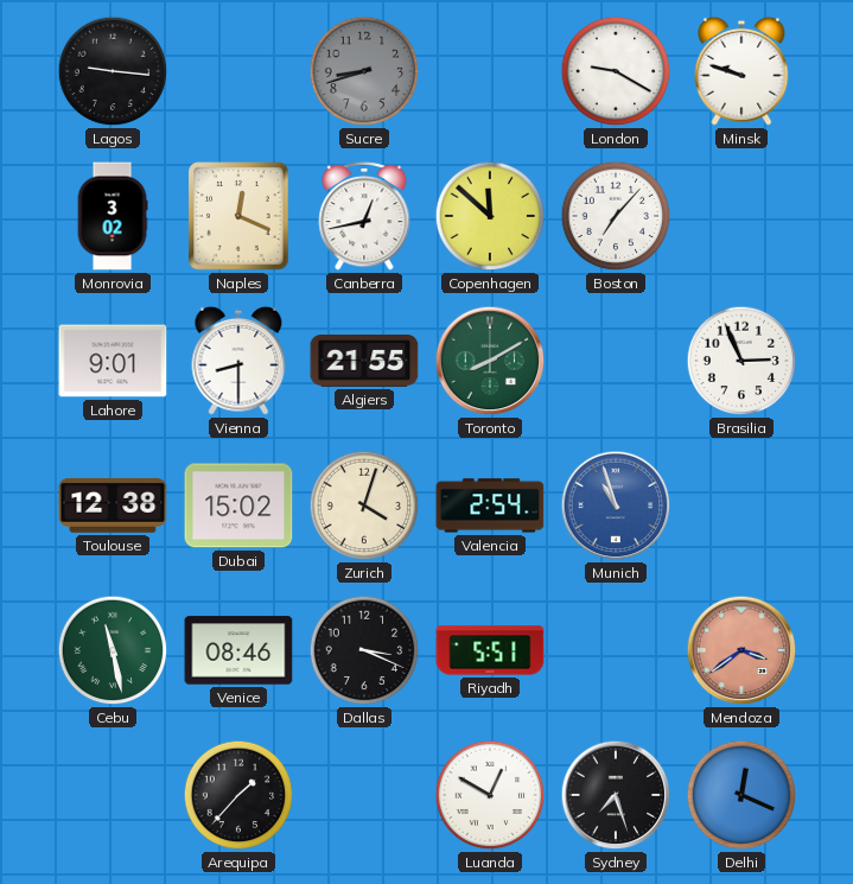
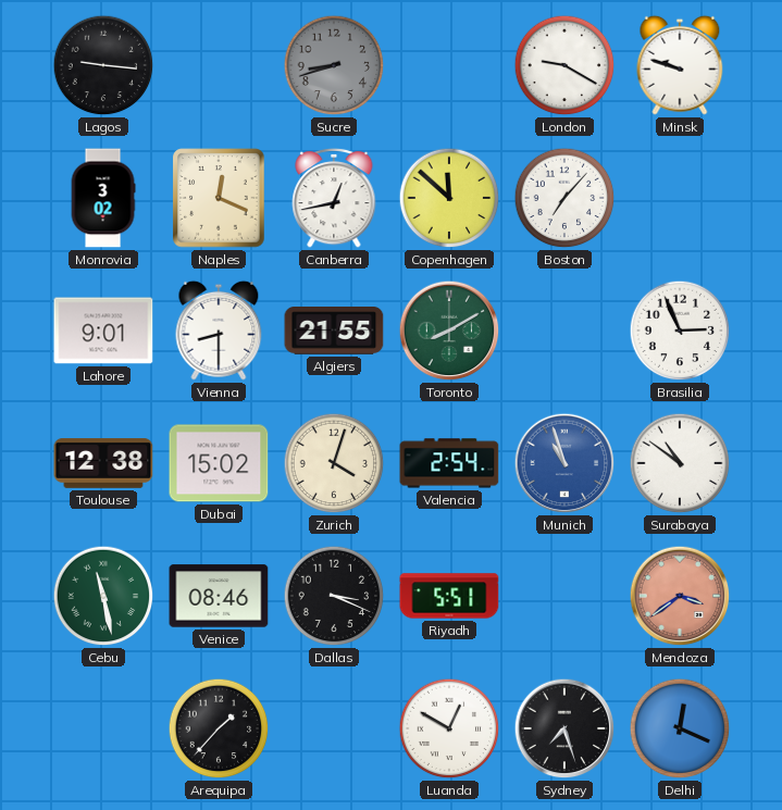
Surabaya: none -> 10:51 (680, 463)
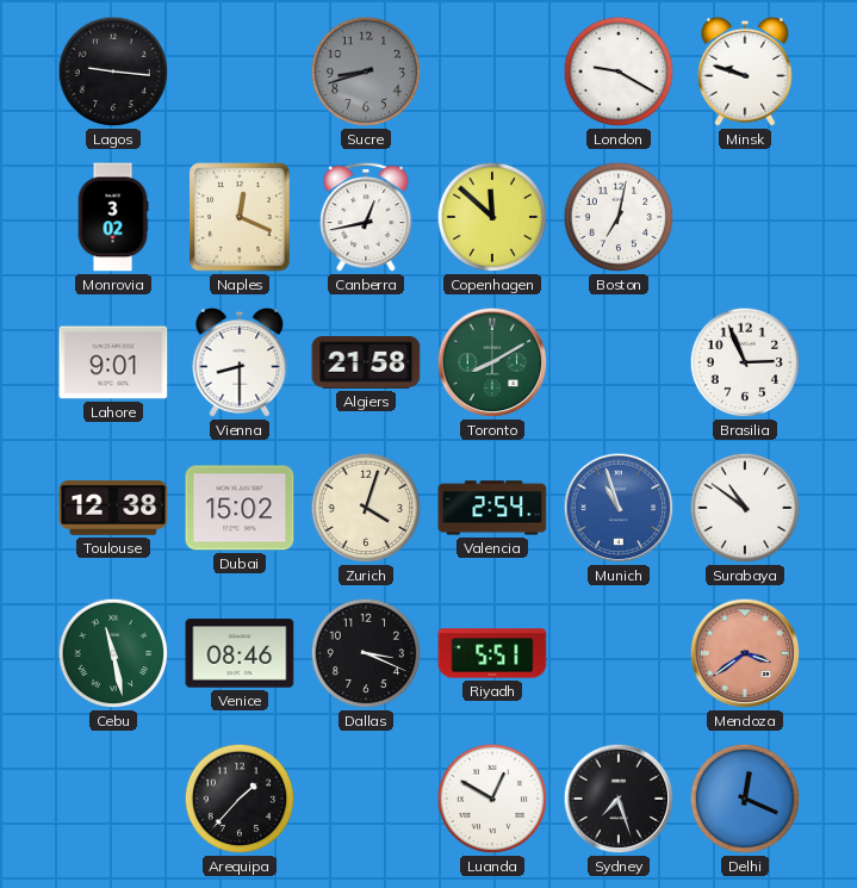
Boston: 7:07 -> 7:02 (619, 217)
Algiers: 21:55 -> 21:58 (366, 362)
